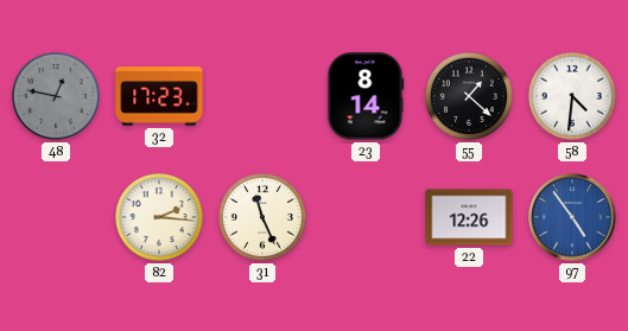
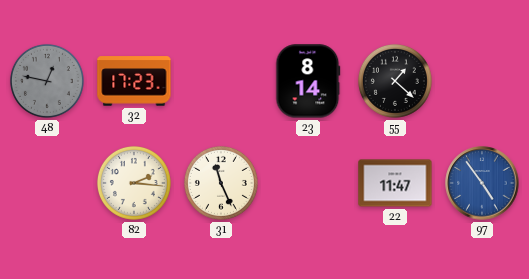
58: 4:31 -> none (572, 96)
22: 12:26 -> 11:47 (395, 183)
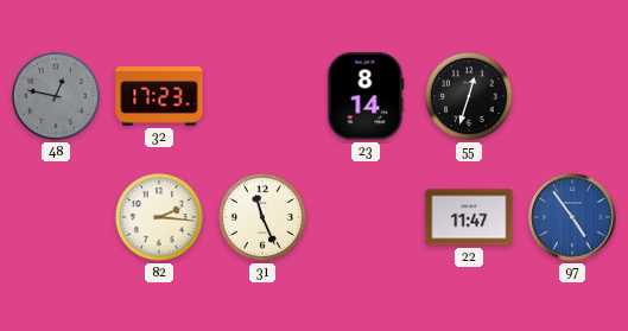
55: 1:22 -> 12:33 (469, 96)
